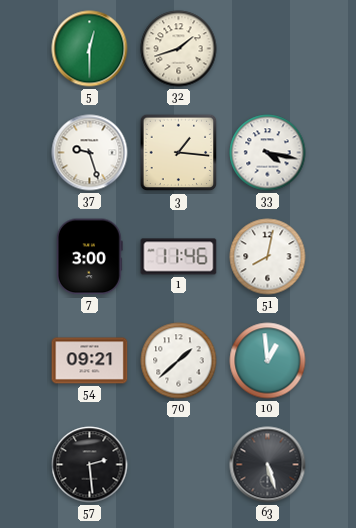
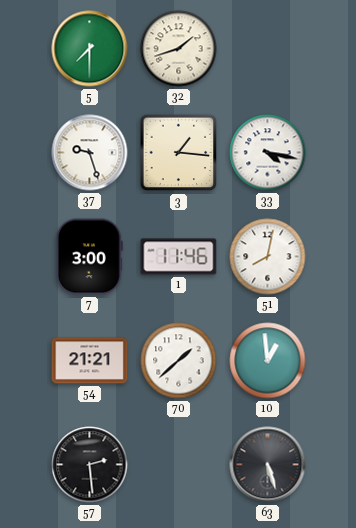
5: 12:30 -> 7:30 (90, 49)
54: 09:21 -> 21:21 (90, 361)
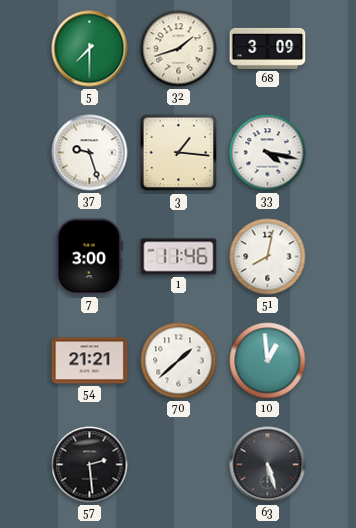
68: none -> 3:09 (268, 48)
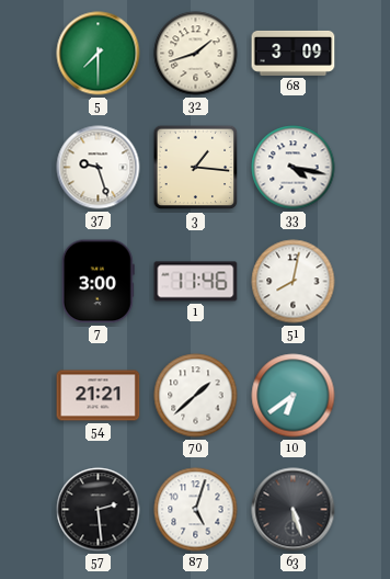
10: 12:59 -> 6:39 (294, 396)
87: none -> 5:03 (196, 510)
